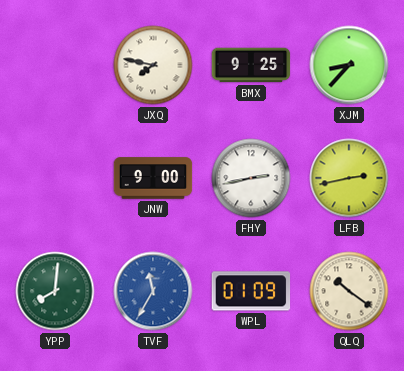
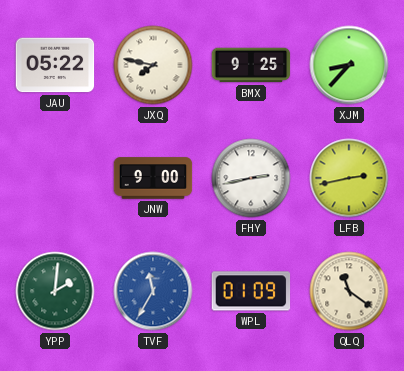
JAU: none -> 05:22 (55, 65)
YPP: 8:01 -> 2:01 (55, 291)
QLQ: 10:21 -> 11:21 (349, 291)
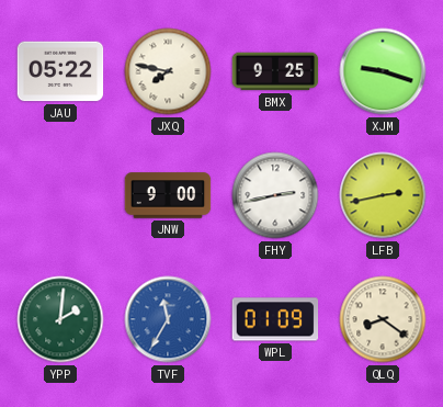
XJM: 8:37 -> 9:18 (383, 71)
QLQ: 11:21 -> 8:21 (383, 319)
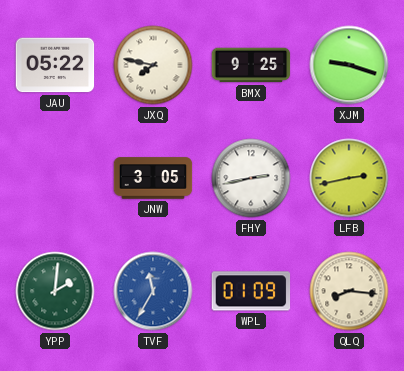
JNW: 9:00 -> 3:05 (153, 178)
QLQ: 8:21 -> 8:16 (349, 291)
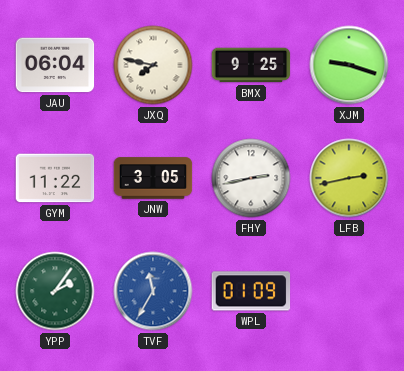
JAU: 05:22 -> 06:04 (55, 65)
GYM: none -> 11:22 (55, 178)
YPP: 2:01 -> 2:06 (55, 291)
QLQ: 8:16 -> none (349, 291)
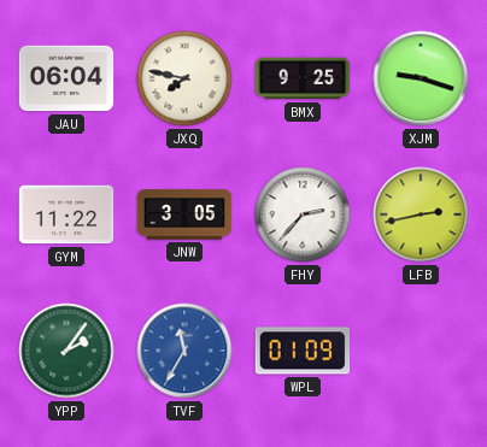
FHY: 2:43 -> 2:37 (303, 214)
